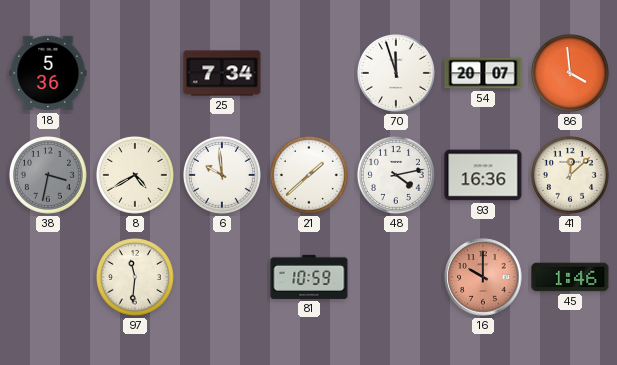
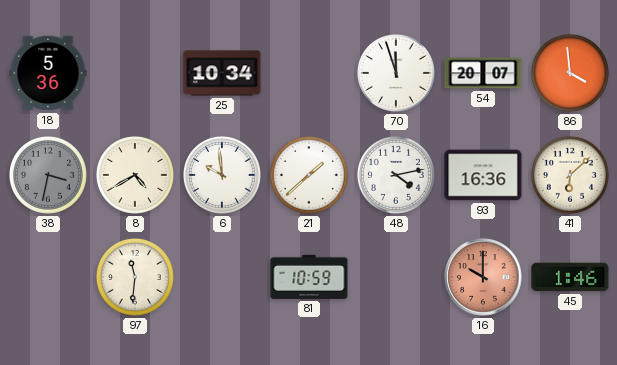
25: 7:34 -> 10:34 (222, 73)
41: 12:08 -> 6:08 (570, 175)
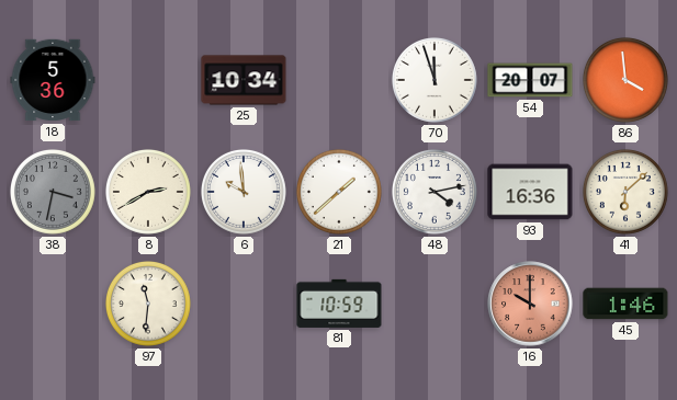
8: 4:40 -> 2:40 (148, 192)
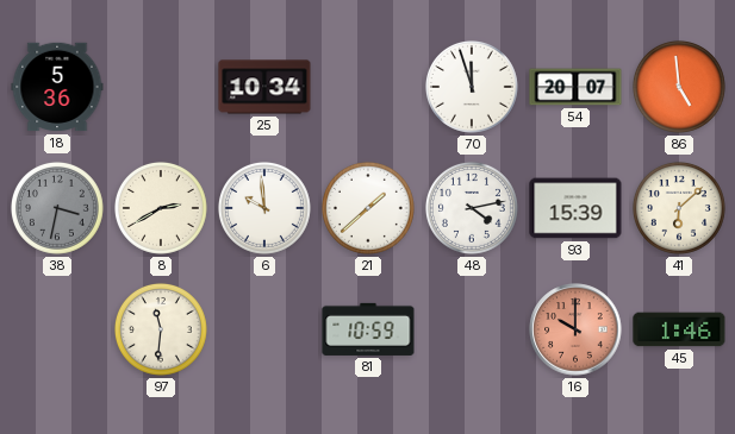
86: 3:59 -> 4:59 (679, 87)
93: 16:36 -> 15:39 (575, 208)
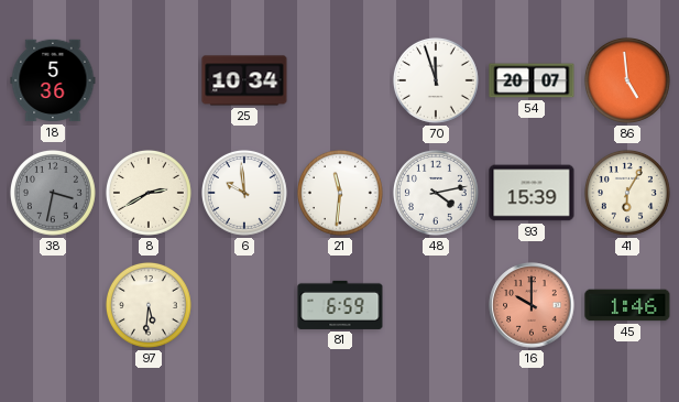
21: 1:38 -> 11:31 (340, 193)
41: 6:08 -> 6:05 (627, 193)
97: 11:31 -> 5:31 (149, 305)
81: 10:59 -> 6:59 (340, 305)
